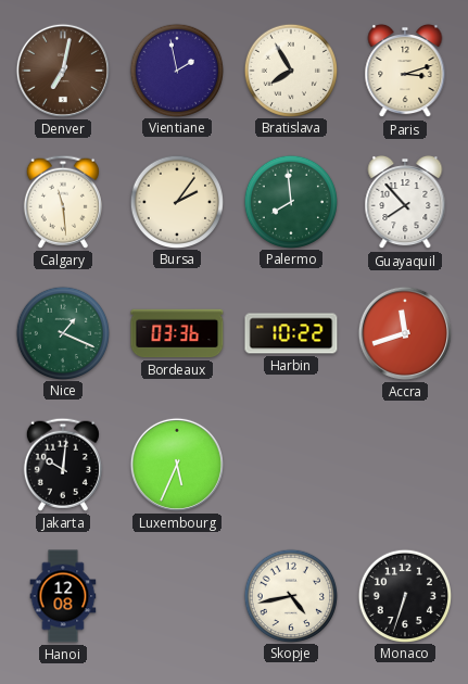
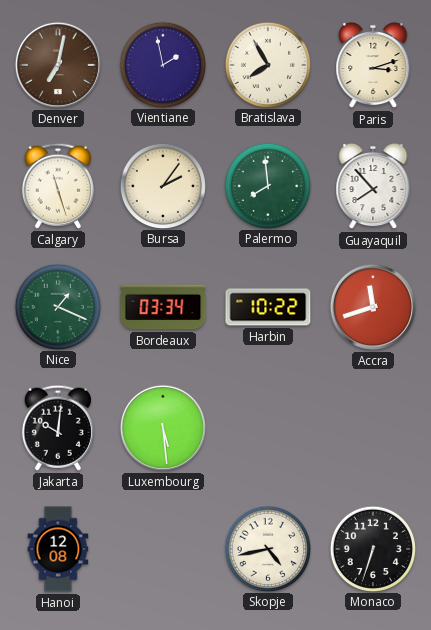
Calgary: 11:29 -> 11:27 (58, 186)
Bordeaux: 03:36 -> 03:34 (163, 307)
Luxembourg: 5:34 -> 5:29 (163, 428)
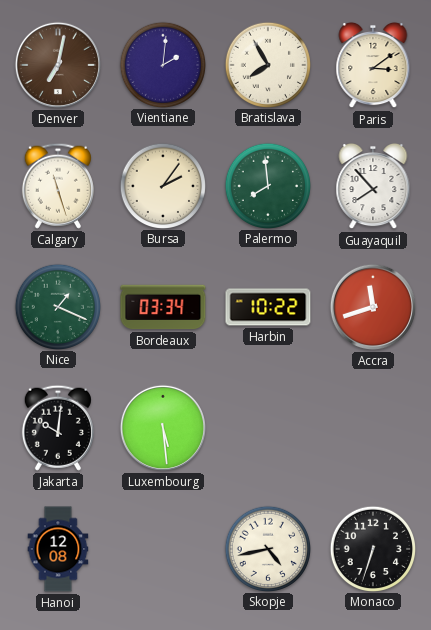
Vientiane: 1:58 -> 2:01 (162, 64)
Paris: 3:12 -> 3:09 (373, 65)
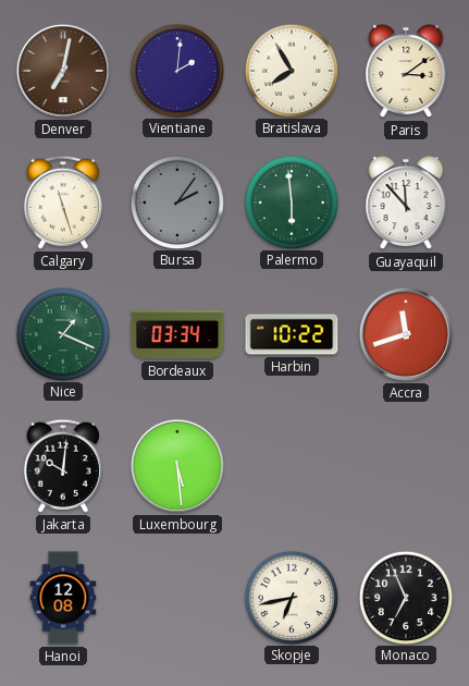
Bursa dial: cream -> grey (176, 201)
Palermo: 7:59 -> 5:59 (291, 201)
Guayaquil: 7:53 -> 11:53 (406, 203)
Skopje: 4:43 -> 6:43 (291, 597)
Monaco: 6:33 -> 6:56 (405, 597)
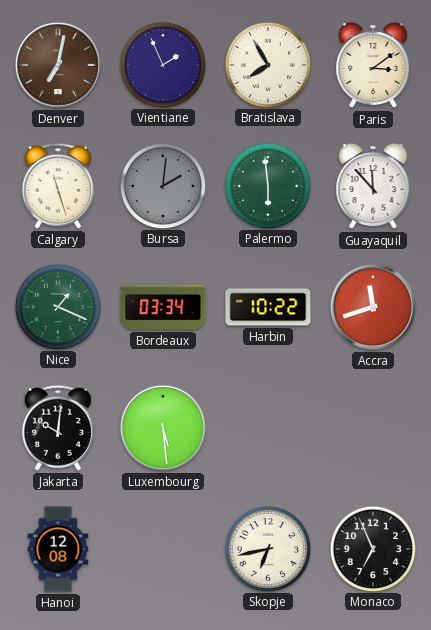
Vientiane: 2:01 -> 1:56 (162, 64)
Bursa: 2:06 -> 2:01 (162, 185)
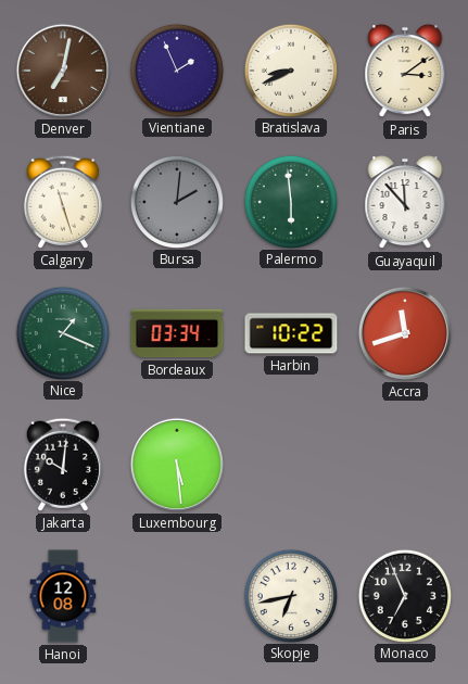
Bratislava: 7:55 -> 8:41 (290, 69)
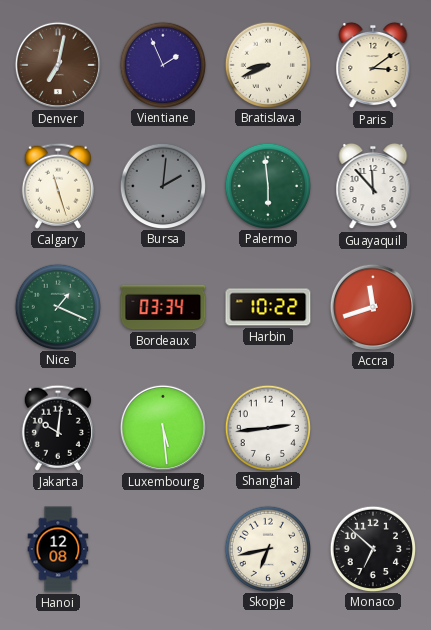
Shanghai: none -> 2:44 (267, 427)
Monaco: 6:56 -> 6:52 (372, 548)
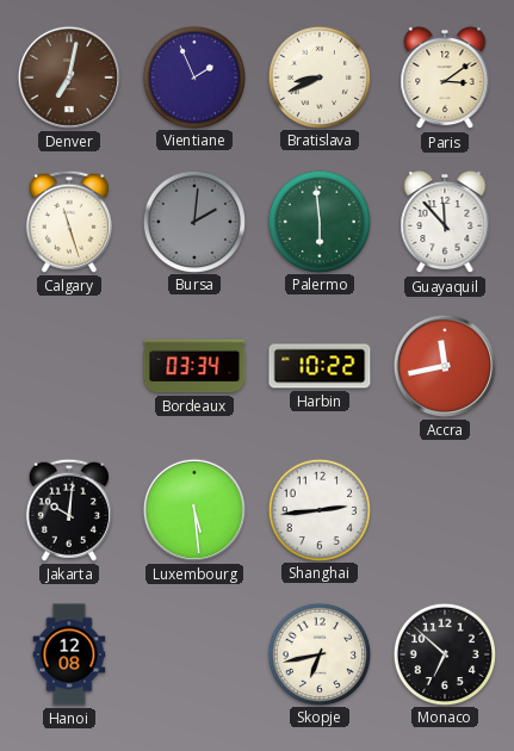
Nice: 1:19 -> none (57, 306)
Accra: 11:42 -> 11:43 (445, 366)
